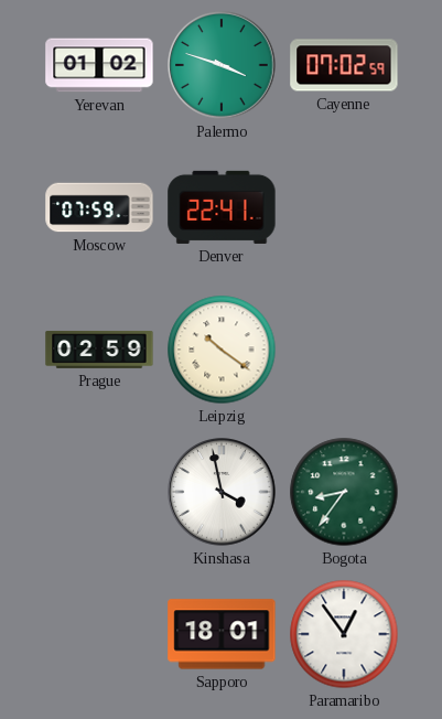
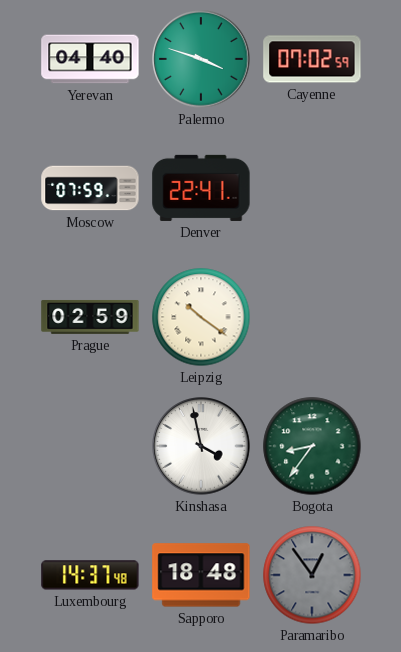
Yerevan: 01:02 -> 04:40 (90, 59)
Luxembourg: none -> 14:37 (90, 575)
Sapporo: 18:01 -> 18:48 (201, 575)
Paramaribo dial: white -> grey (312, 575)
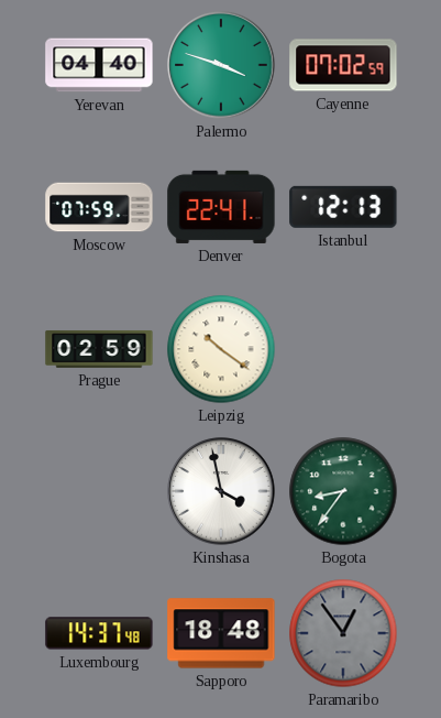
Istanbul: none -> 12:13 (343, 207)
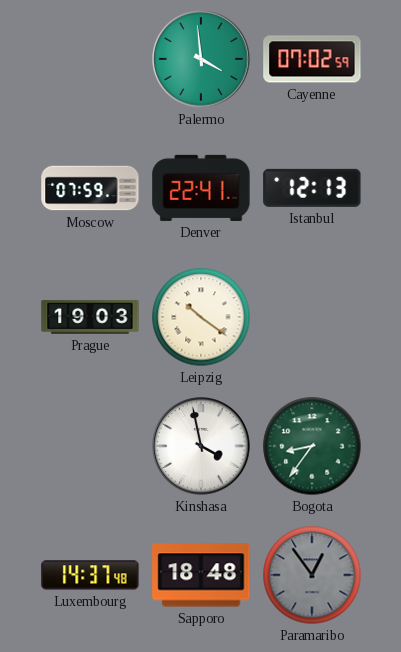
Yerevan: 04:40 -> none (99, 65)
Palermo: 3:48 -> 3:59 (201, 59)
Prague: 02:59 -> 19:03 (90, 317)
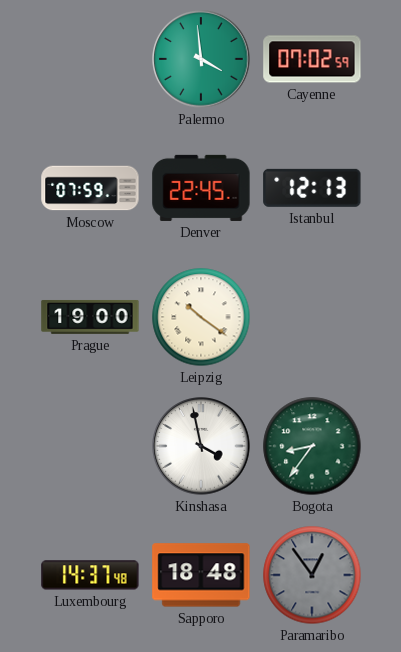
Denver: 22:41 -> 22:45 (201, 188)
Prague: 19:03 -> 19:00 (90, 317)
